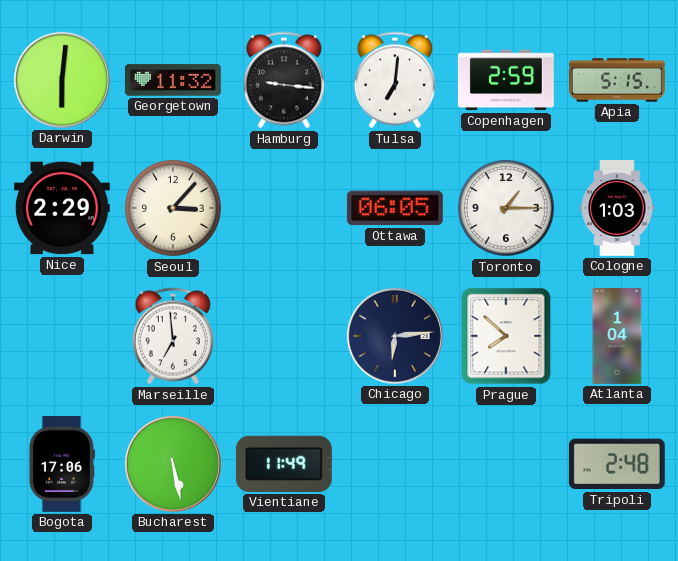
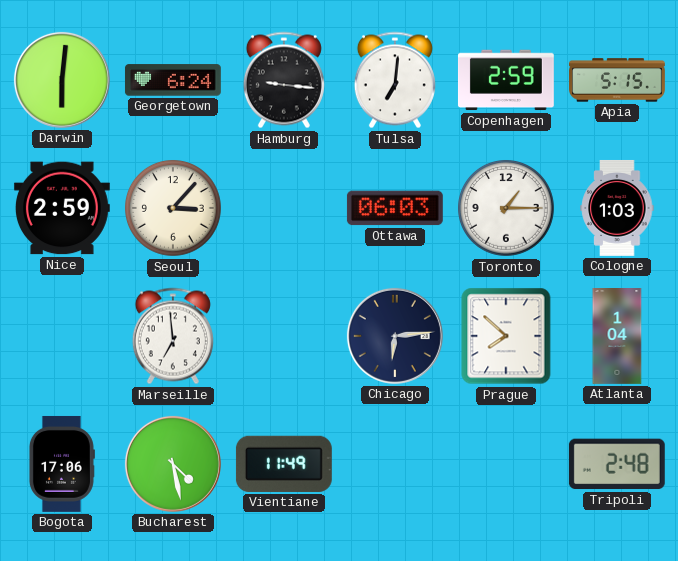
Georgetown: 11:32 -> 6:24 (173, 80)
Nice: 2:29 -> 2:59 (62, 208)
Ottawa: 06:05 -> 06:03 (395, 208)
Bucharest: 5:28 -> 4:28 (173, 464)
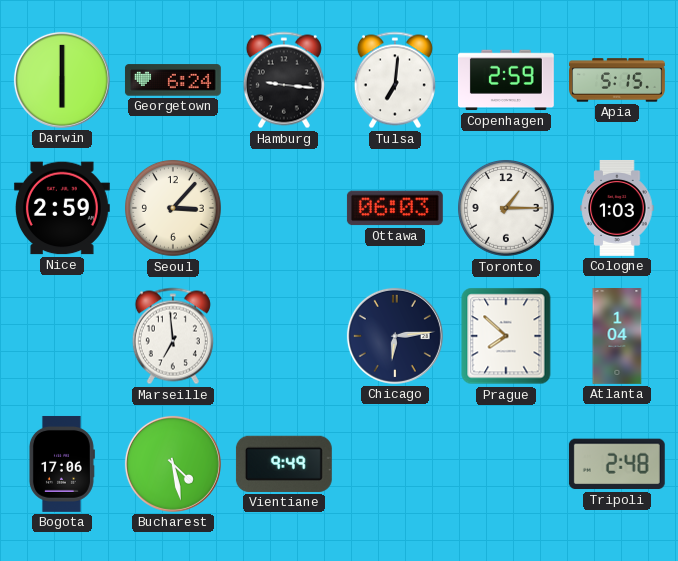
Darwin: 6:01 -> 6:00 (62, 80)
Vientiane: 11:49 -> 9:49 (284, 464)
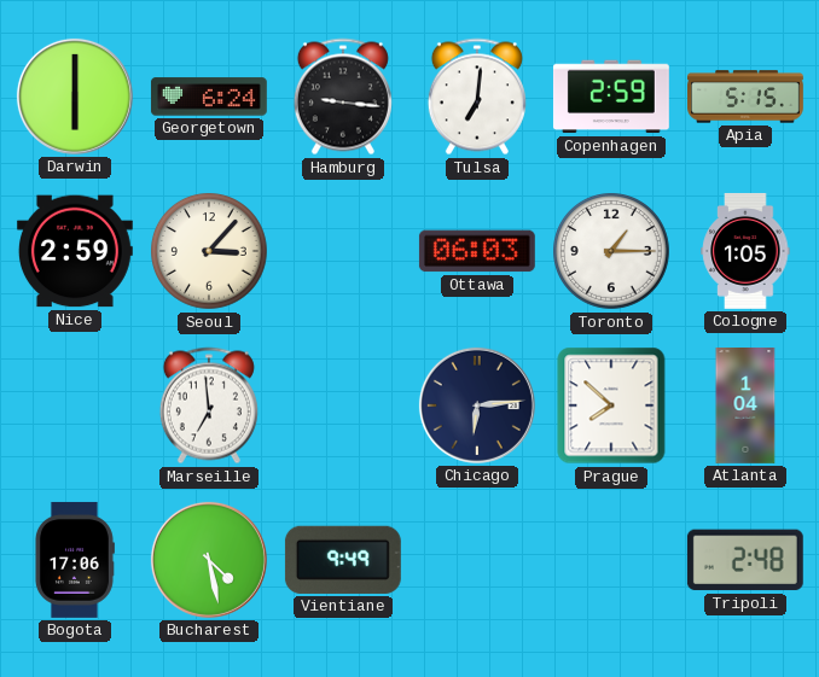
Cologne: 1:03 -> 1:05 (745, 251)
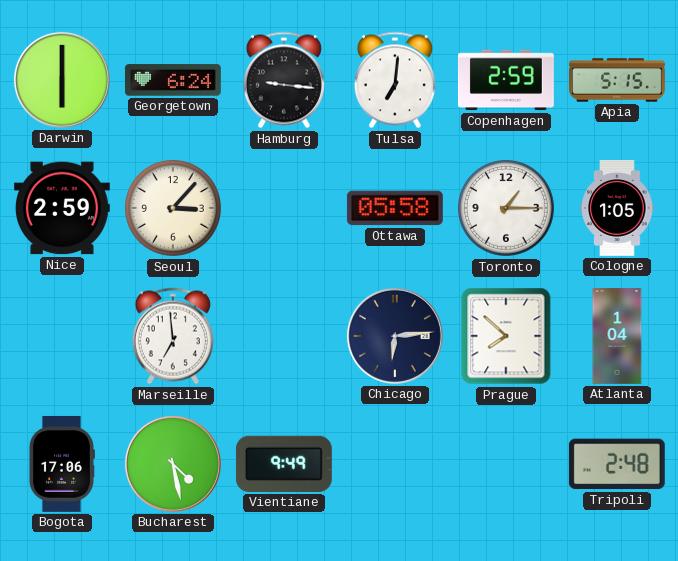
Ottawa: 06:03 -> 05:58 (395, 208)
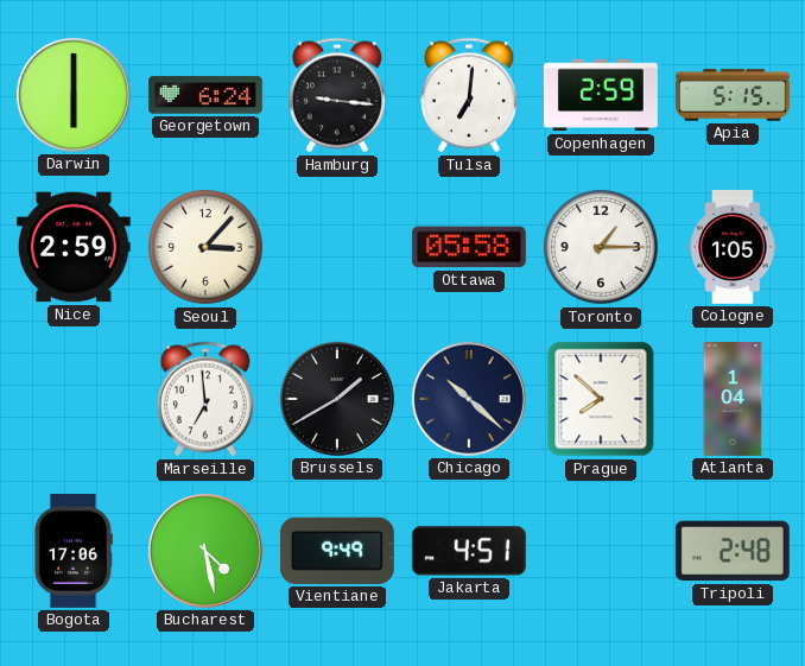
Brussels: none -> 1:40 (337, 399)
Chicago: 6:14 -> 10:22 (469, 399)
Jakarta: none -> 4:51 (469, 551)
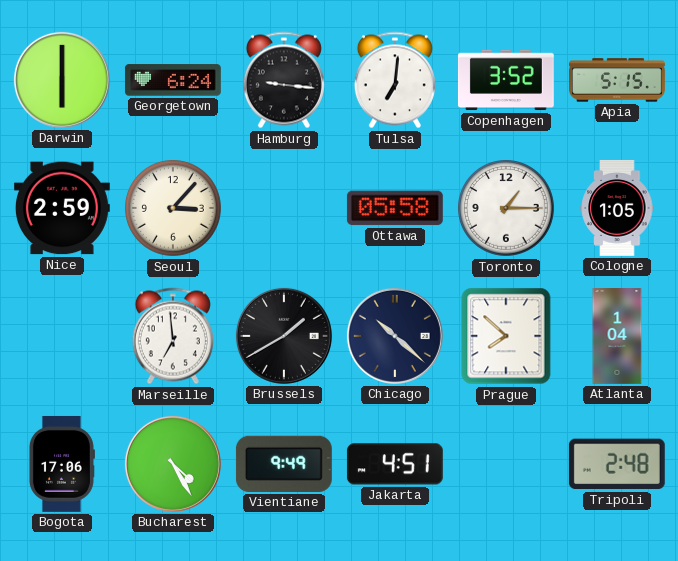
Copenhagen: 2:59 -> 3:52 (506, 80)
Bucharest: 4:28 -> 4:25 (173, 464)
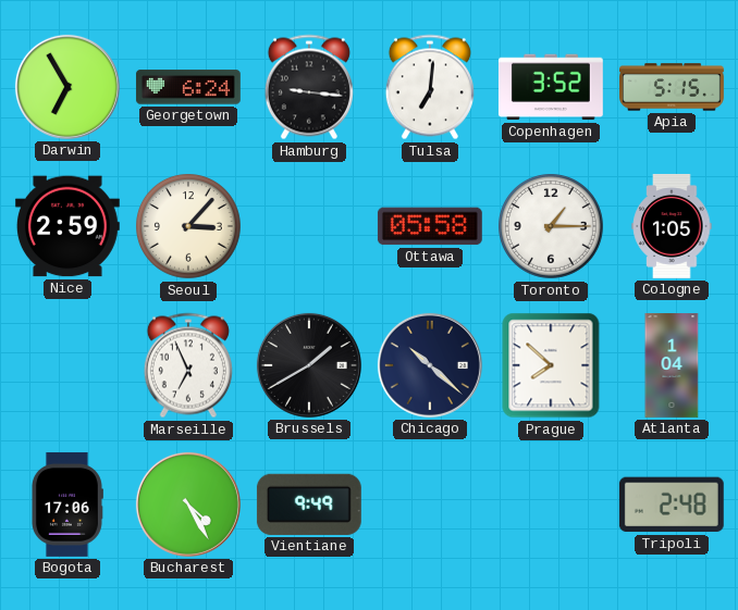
Darwin: 6:00 -> 6:55 (67, 87)
Marseille: 6:59 -> 6:56 (188, 365)
Jakarta: 4:51 -> none (395, 464)
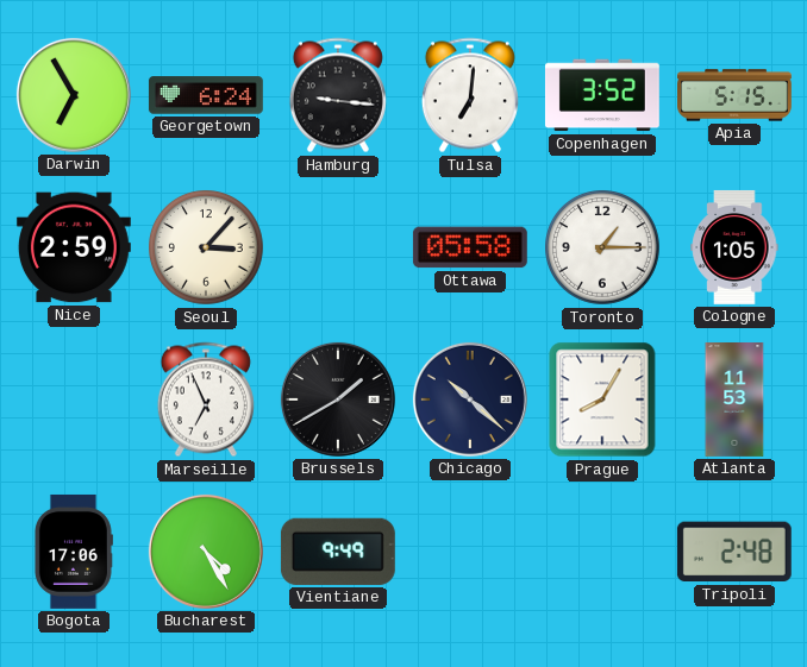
Prague: 7:52 -> 8:05 (602, 399)
Atlanta: 1:04 -> 11:53 (734, 401)
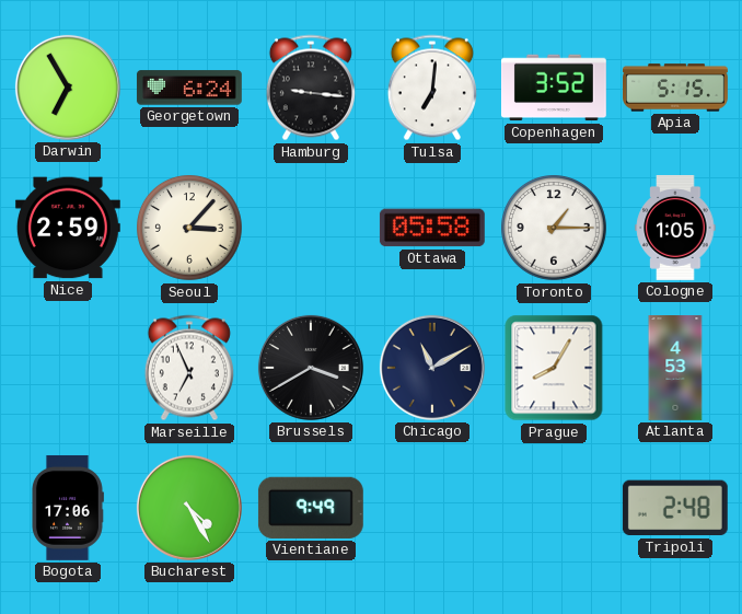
Brussels: 1:40 -> 3:40 (311, 368)
Chicago: 10:22 -> 11:10 (432, 368)
Atlanta: 11:53 -> 4:53 (675, 369)
